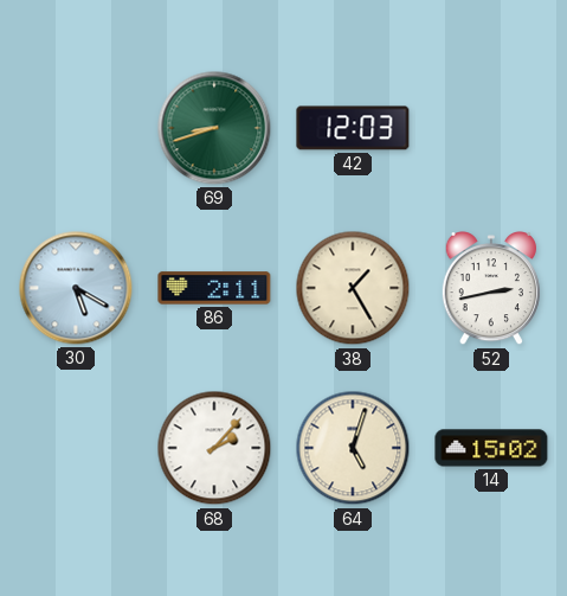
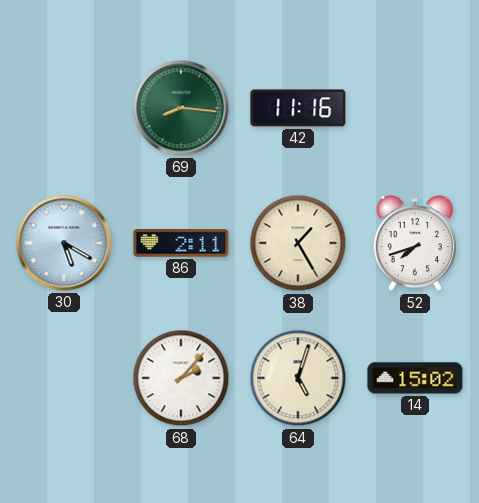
69: 8:42 -> 8:16 (181, 108)
42: 12:03 -> 11:16 (298, 108)
52: 2:43 -> 7:42 (415, 244)
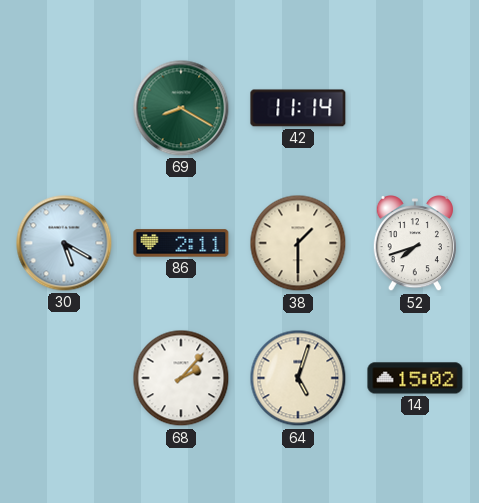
69: 8:16 -> 8:20 (181, 108)
42: 11:16 -> 11:14 (298, 108)
38: 1:25 -> 1:30 (298, 243)
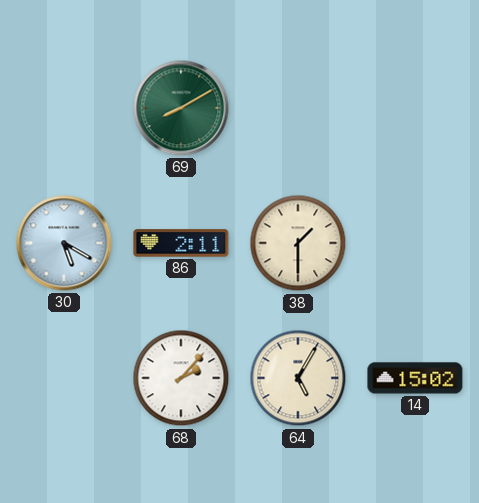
69: 8:20 -> 8:10 (181, 108)
42: 11:14 -> none (298, 108)
52: 7:42 -> none (415, 244)
64: 5:03 -> 5:05 (298, 378)
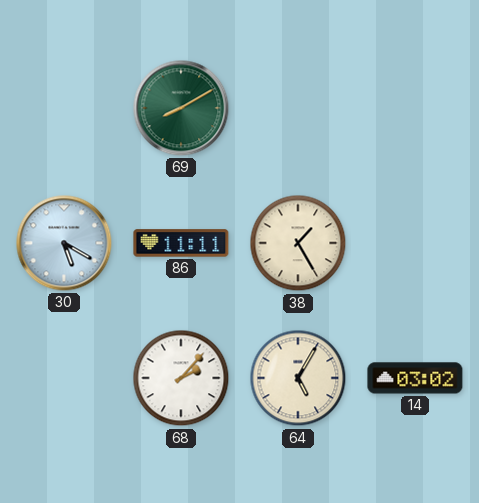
86: 2:11 -> 11:11 (181, 243)
38: 1:30 -> 1:25 (298, 243)
14: 15:02 -> 03:02 (415, 378)
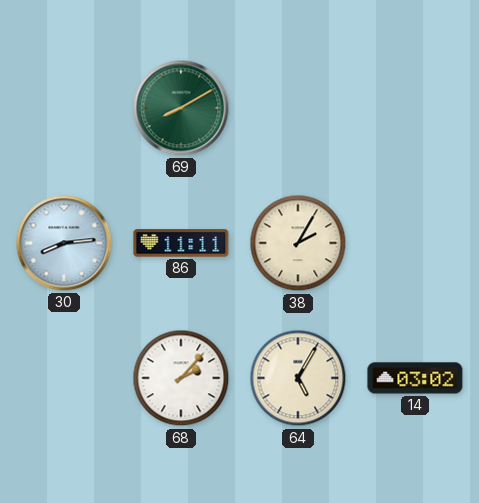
30: 5:20 -> 8:14 (64, 243)
38: 1:25 -> 2:05 (298, 243)
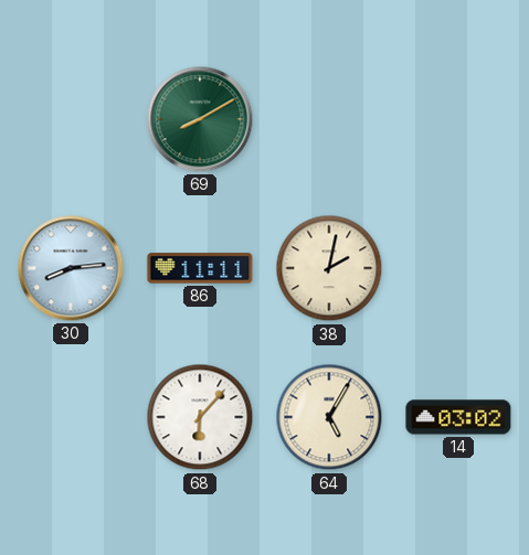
38: 2:05 -> 2:02 (329, 268)
68: 2:07 -> 6:07 (200, 417)
